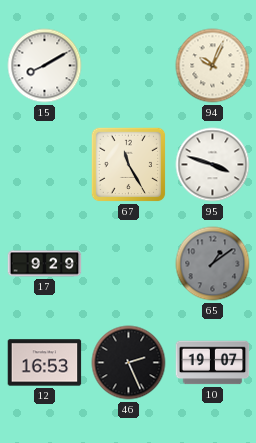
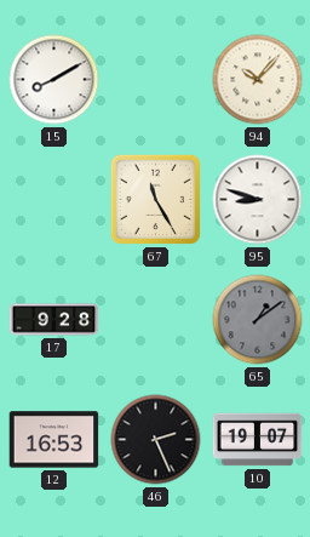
94: 10:04 -> 10:07 (258, 80)
95: 3:48 -> 8:48 (258, 200)
17: 9:29 -> 9:28 (54, 320)
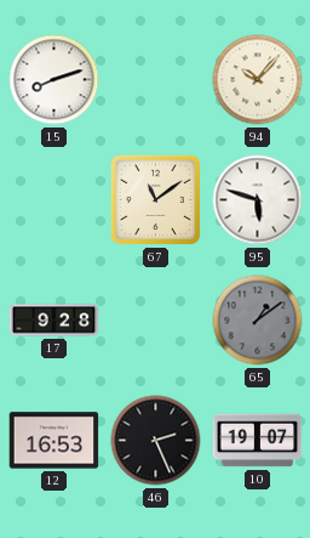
15: 8:10 -> 8:12 (54, 80)
67: 11:25 -> 11:09 (156, 200)
95: 8:48 -> 5:48 (258, 200)
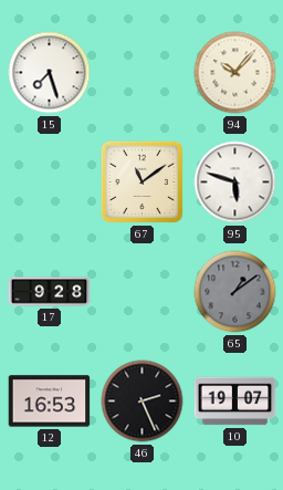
15: 8:12 -> 7:27 (50, 73)
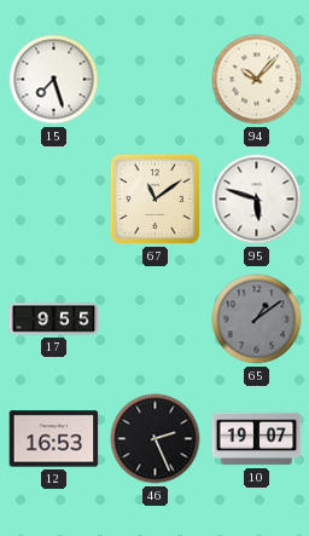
17: 9:28 -> 9:55 (54, 319)
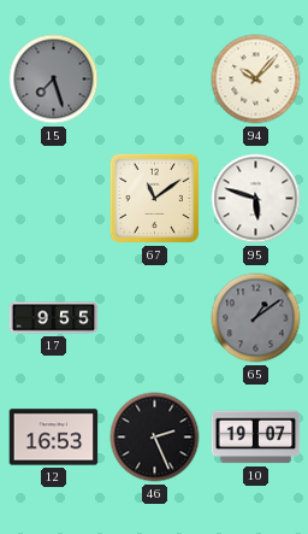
15 dial: white -> grey (54, 80)
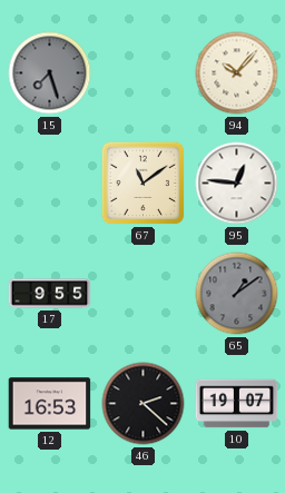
95: 5:48 -> 12:46 (237, 184)
46: 2:26 -> 2:22 (144, 404)
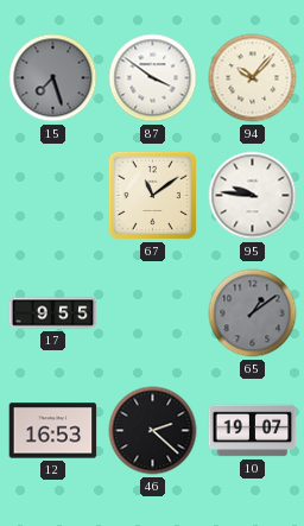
87: none -> 3:51 (153, 78)
95: 12:46 -> 9:46 (253, 196)
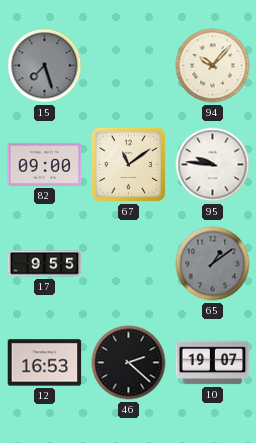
87: 3:51 -> none (153, 78)
82: none -> 09:00 (45, 164)
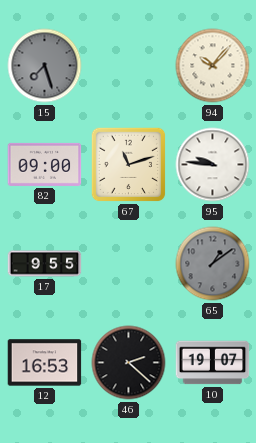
67: 11:09 -> 11:12 (129, 165)
